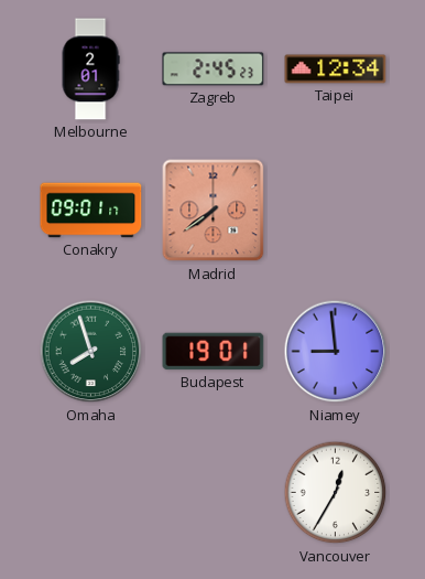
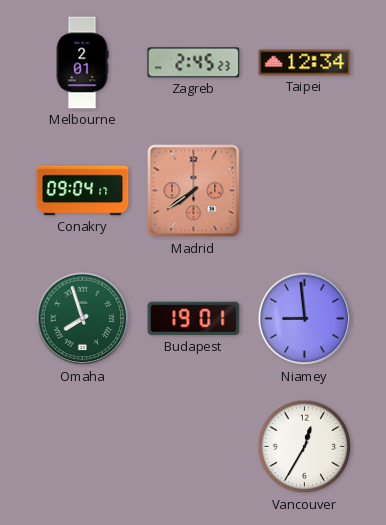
Conakry: 09:01 -> 09:04 (83, 191)
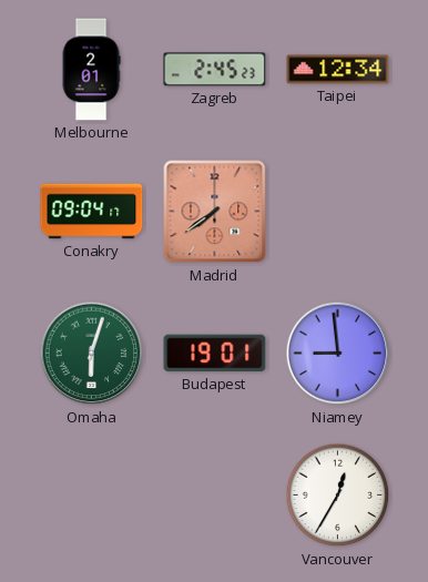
Omaha: 7:57 -> 6:03 (92, 354)
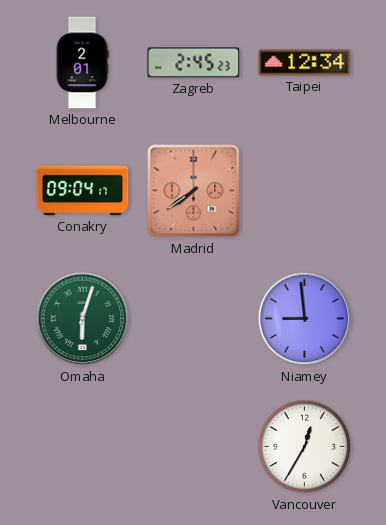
Budapest: 19:01 -> none (215, 354)
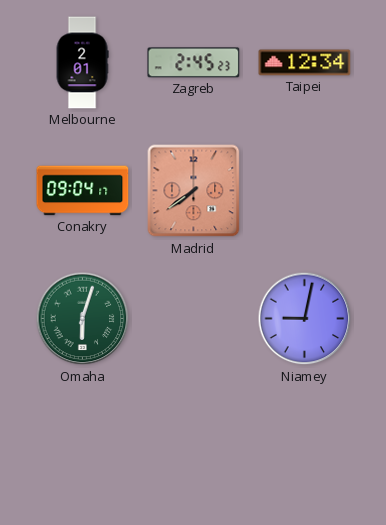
Niamey: 8:59 -> 9:02 (305, 319)
Vancouver: 12:35 -> none (305, 447)
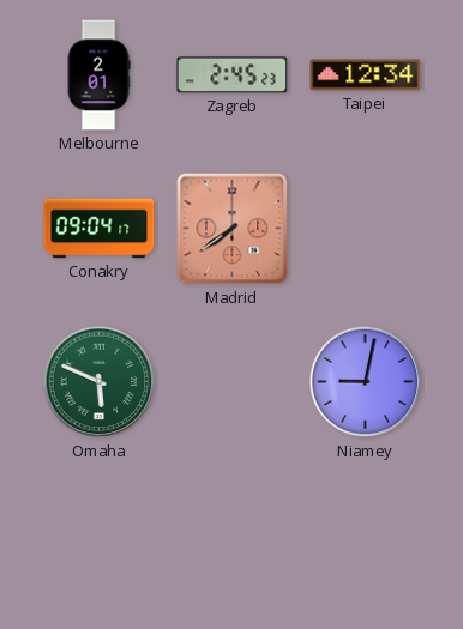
Omaha: 6:03 -> 5:49 (100, 382)
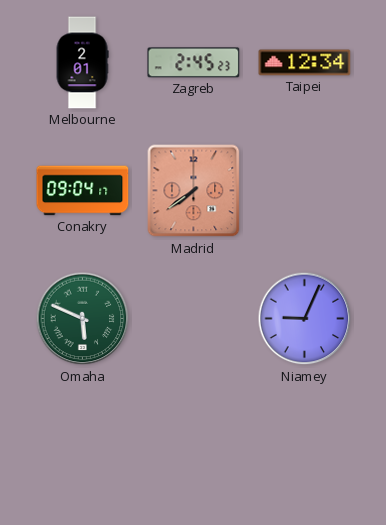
Niamey: 9:02 -> 9:04 (305, 319)
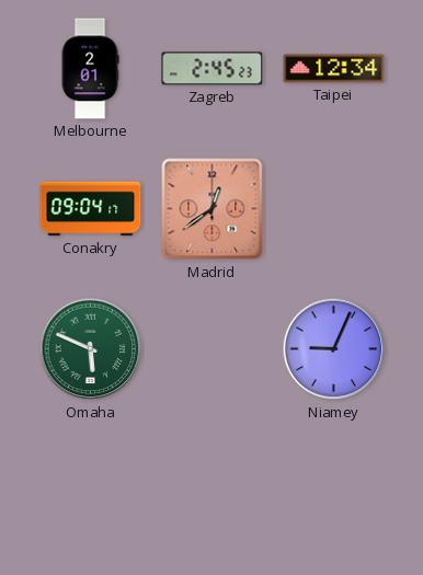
Madrid: 7:39 -> 12:39 (213, 209)
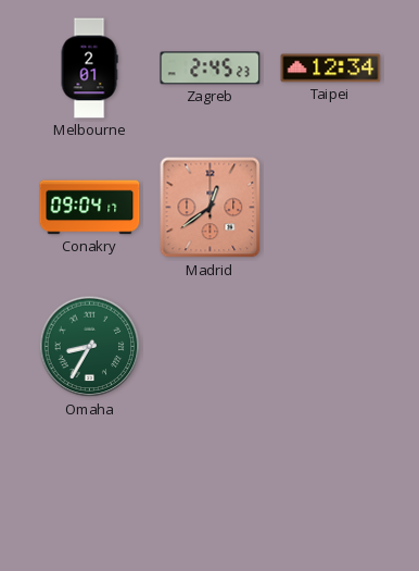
Omaha: 5:49 -> 8:35 (90, 347)
Niamey: 9:04 -> none (334, 349)
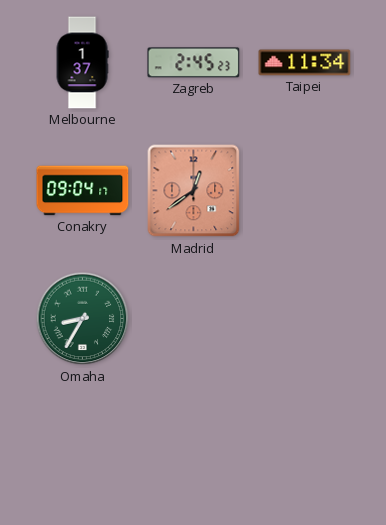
Melbourne: 2:01 -> 1:37 (82, 63)
Taipei: 12:34 -> 11:34 (305, 63)
